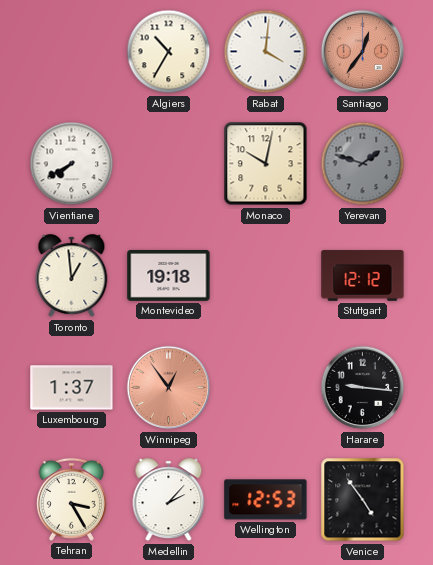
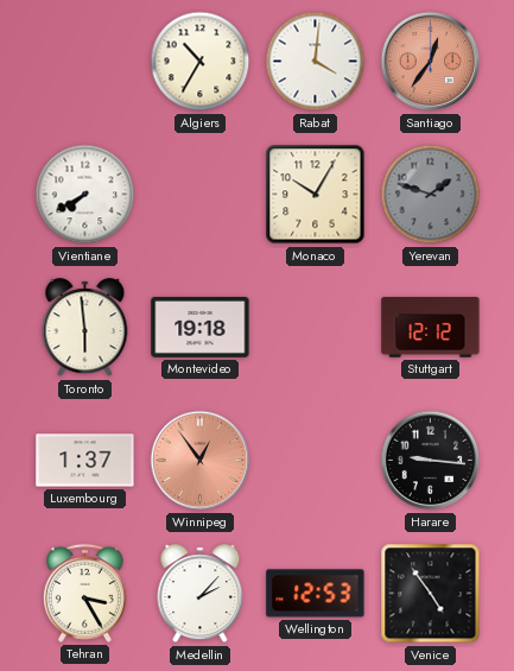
Monaco: 10:02 -> 10:05 (316, 195)
Toronto: 12:59 -> 5:59 (85, 328)
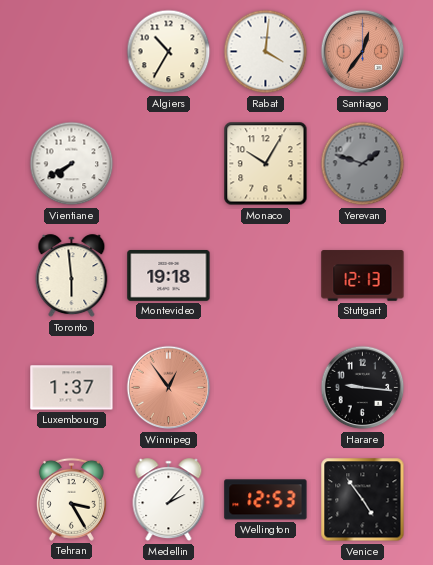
Stuttgart: 12:12 -> 12:13 (363, 276)
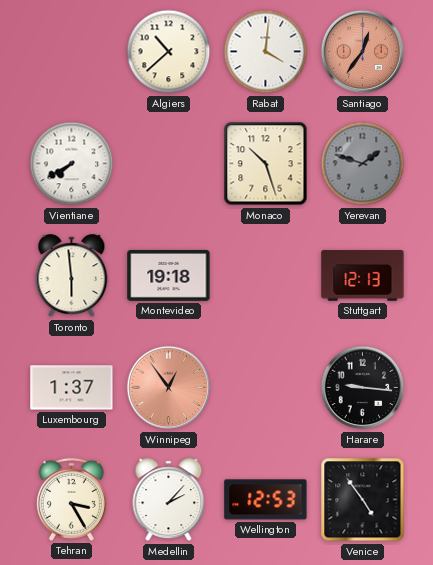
Algiers: 10:35 -> 10:38 (169, 52)
Monaco: 10:05 -> 10:27 (266, 164)
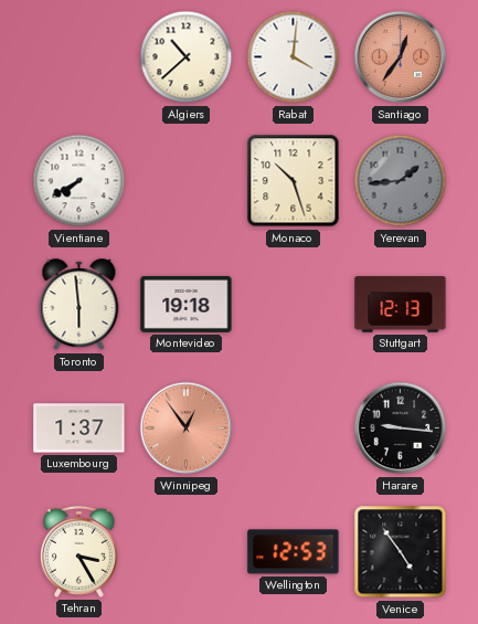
Yerevan: 1:48 -> 1:44 (401, 181)
Medellin: 2:07 -> none (169, 500)
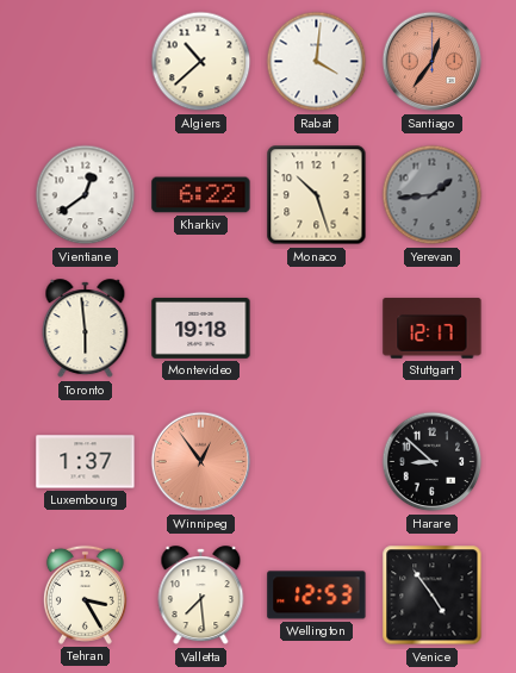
Vientiane: 7:40 -> 12:39 (86, 195)
Kharkiv: none -> 6:22 (201, 195)
Stuttgart: 12:13 -> 12:17 (433, 329)
Harare: 9:16 -> 8:52 (433, 462)
Valletta: none -> 7:29 (201, 596)
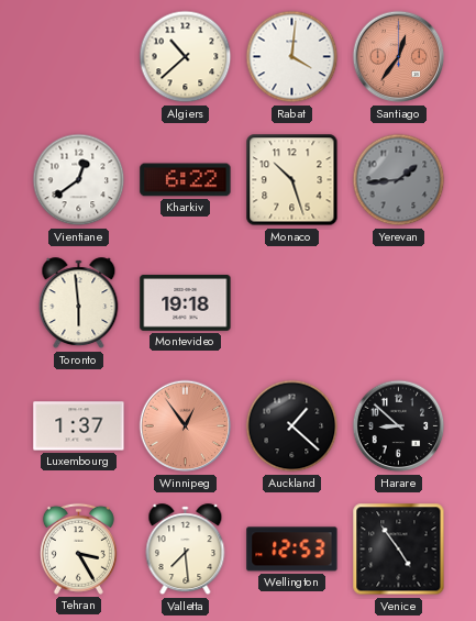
Stuttgart: 12:17 -> none (433, 329)
Auckland: none -> 1:22 (292, 426)
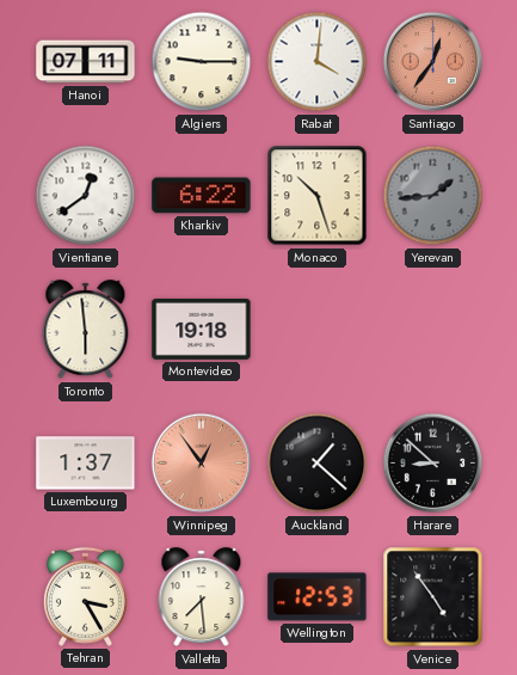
Hanoi: none -> 07:11 (86, 62)
Algiers: 10:38 -> 9:15 (202, 62)
